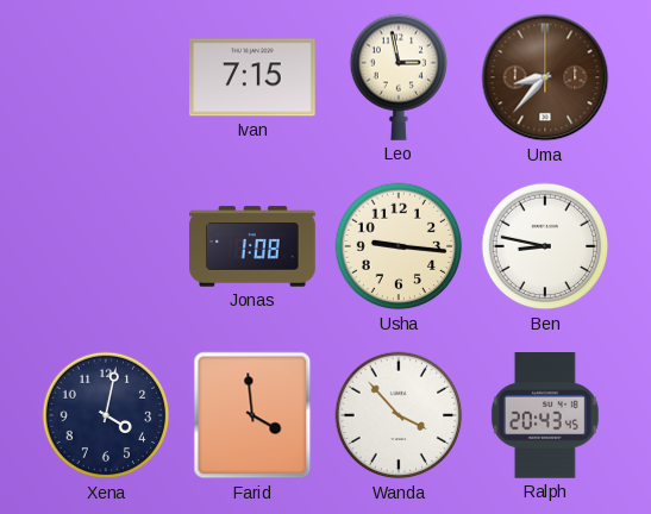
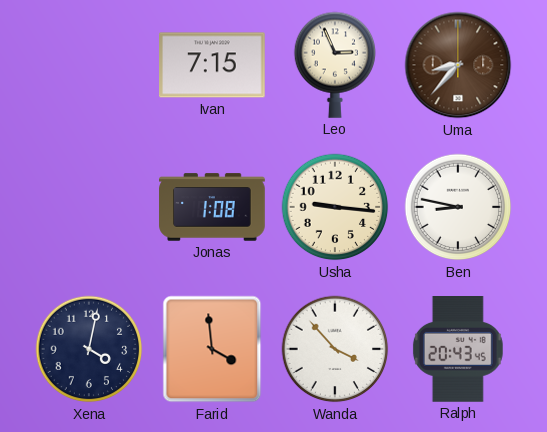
Leo: 2:58 -> 2:56 (334, 65)
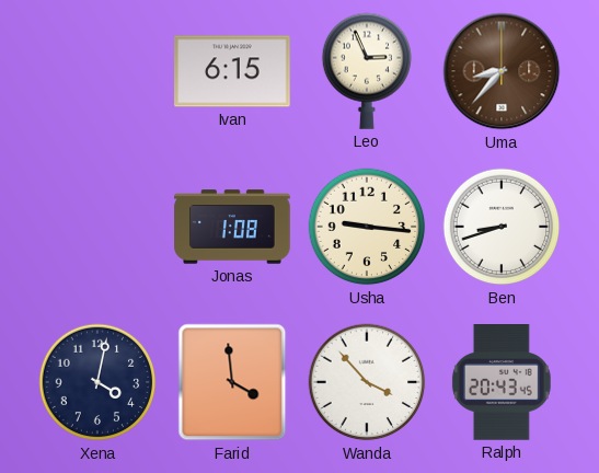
Ivan: 7:15 -> 6:15 (233, 71)
Ben: 8:47 -> 8:42 (502, 227)
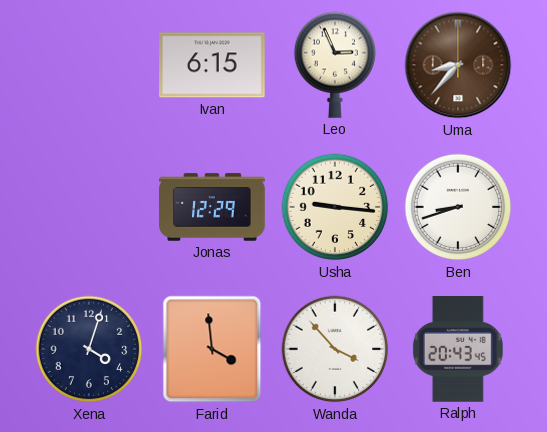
Jonas: 1:08 -> 12:29 (212, 207)
Xena: 4:02 -> 4:03 (89, 349)
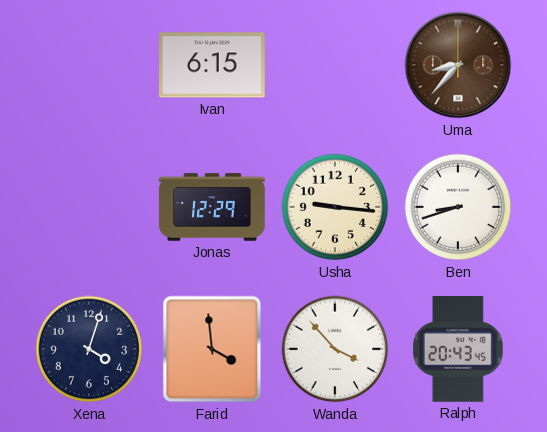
Leo: 2:56 -> none (334, 65)
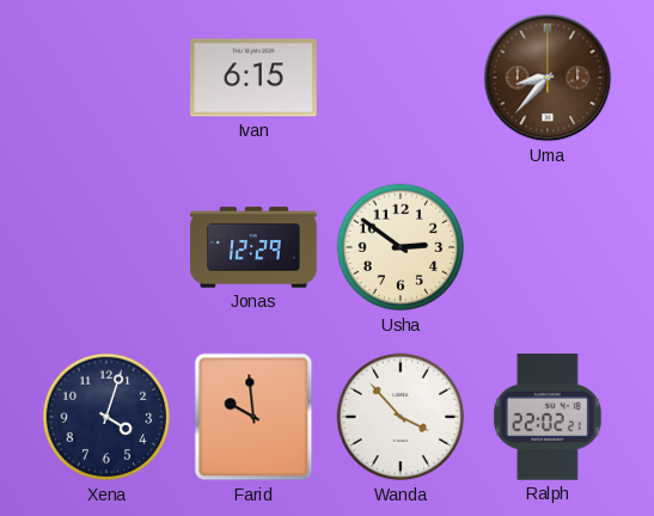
Usha: 9:16 -> 2:51 (401, 247)
Ben: 8:42 -> none (458, 207)
Farid: 3:59 -> 9:59 (253, 417)
Ralph: 20:43 -> 22:02 (548, 418)
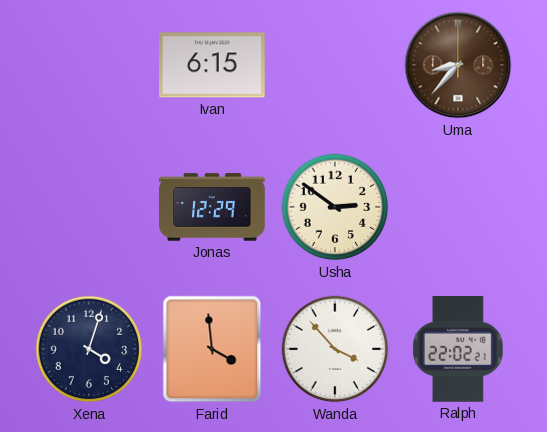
Farid: 9:59 -> 3:59 (212, 349)
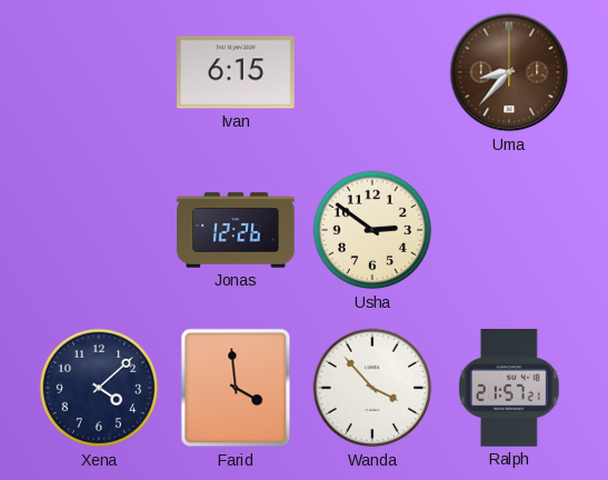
Jonas: 12:29 -> 12:26 (236, 230)
Xena: 4:03 -> 4:08 (99, 388)
Ralph: 22:02 -> 21:57 (509, 389)
